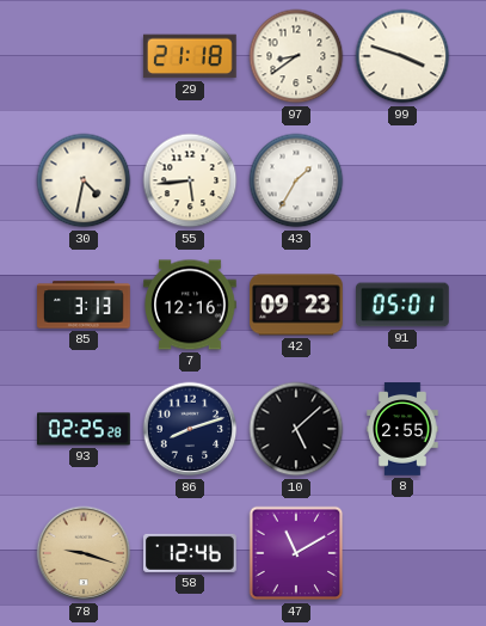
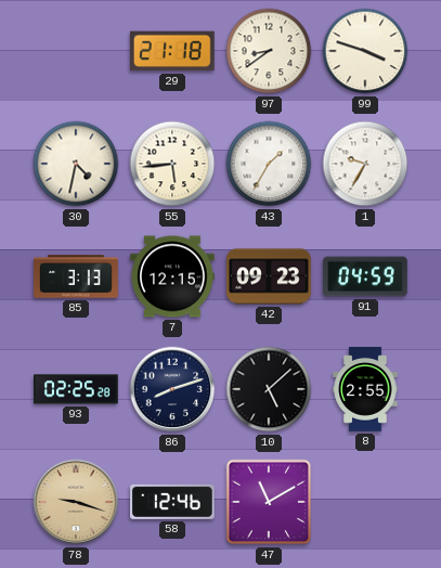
1: none -> 9:35 (365, 164)
7: 12:16 -> 12:15 (172, 276)
91: 05:01 -> 04:59 (366, 276)
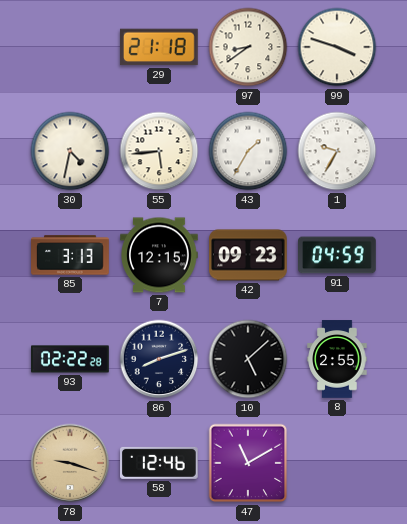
93: 02:25 -> 02:22 (70, 359)
